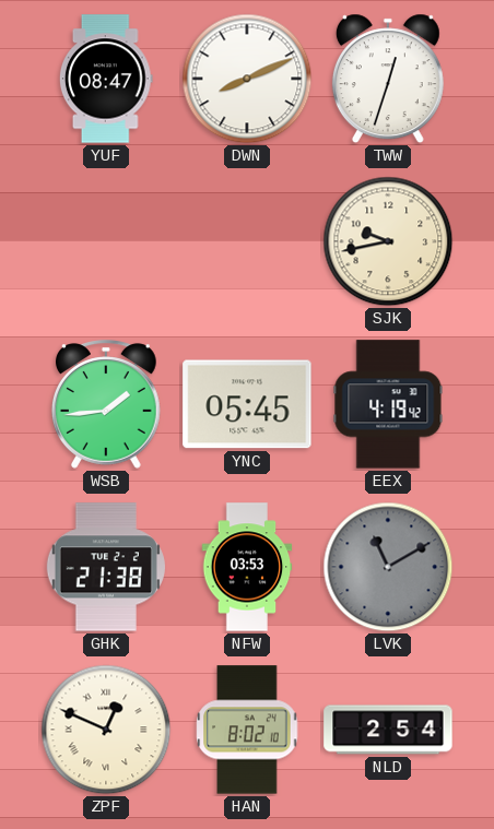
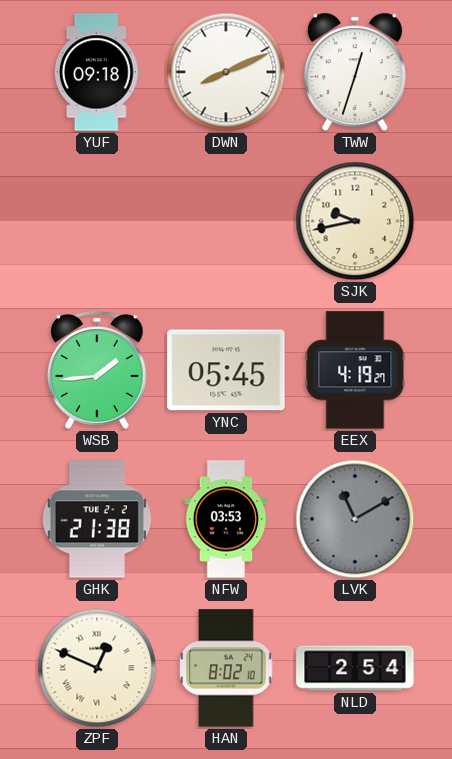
YUF: 08:47 -> 09:18 (97, 72)
EEX: 4:19:42 -> 4:19:27 (355, 370)
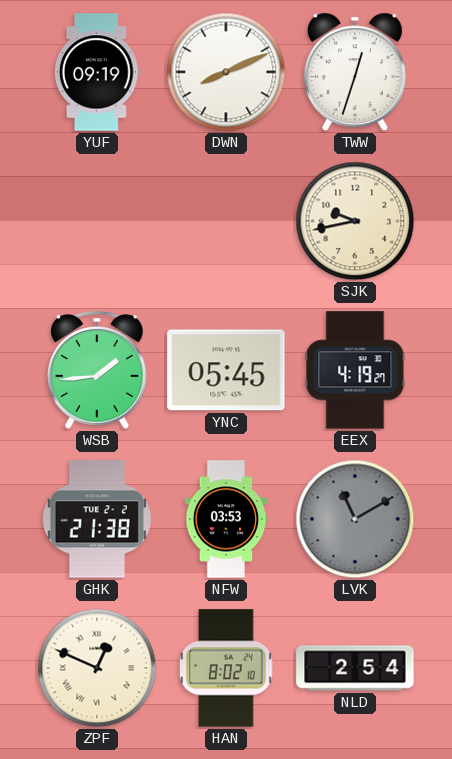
YUF: 09:18 -> 09:19 (97, 72)
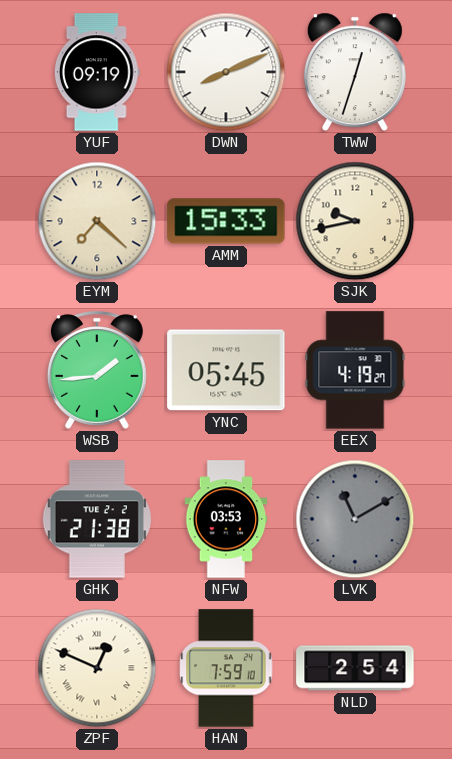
EYM: none -> 7:22 (97, 221)
AMM: none -> 15:33 (226, 221)
HAN: 8:02 -> 7:59 (226, 668)
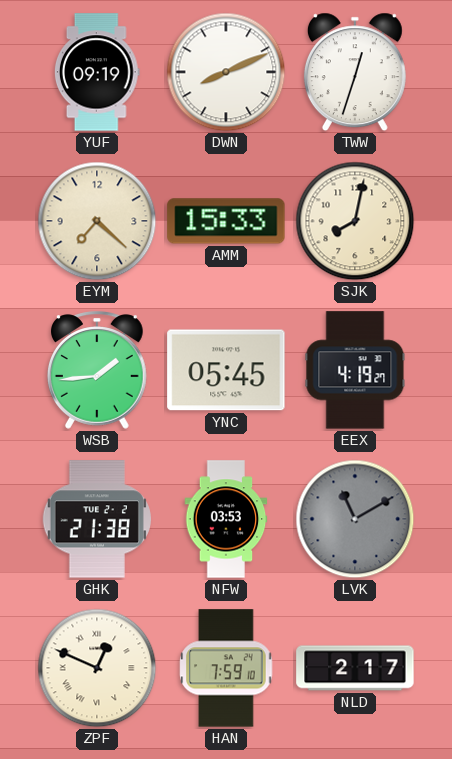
SJK: 9:43 -> 8:02 (355, 221)
NLD: 2:54 -> 2:17 (355, 668)
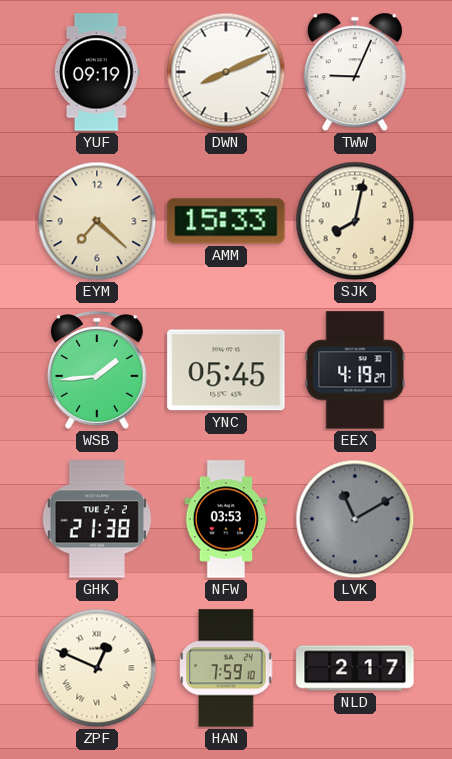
TWW: 12:33 -> 9:04 (355, 72)
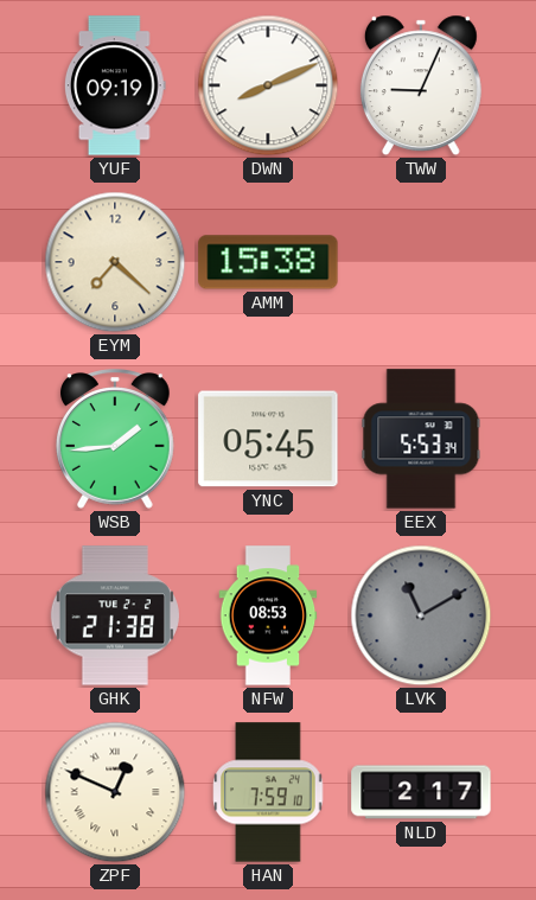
AMM: 15:33 -> 15:38 (268, 262)
SJK: 8:02 -> none (355, 221)
EEX: 4:19 -> 5:53 (421, 439)
NFW: 03:53 -> 08:53 (268, 615)
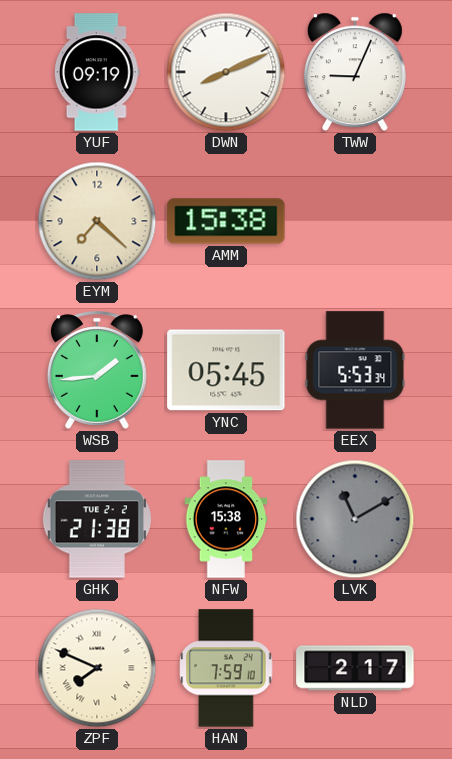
NFW: 08:53 -> 15:38 (226, 519)
ZPF: 12:49 -> 7:49 (97, 668)
